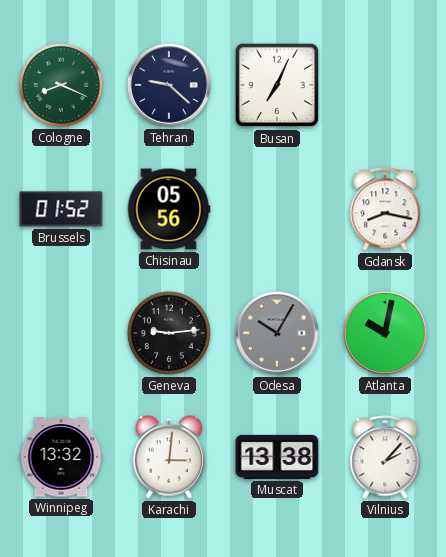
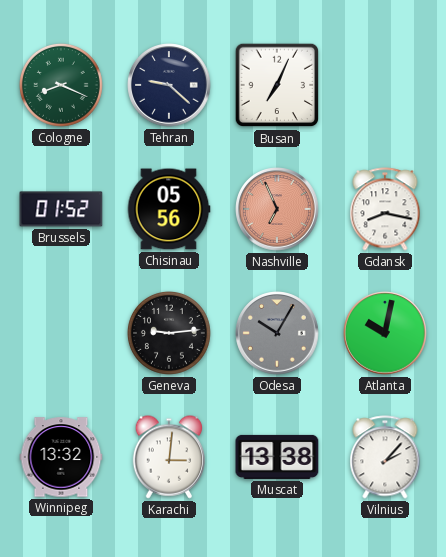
Nashville: none -> 6:56 (277, 209)
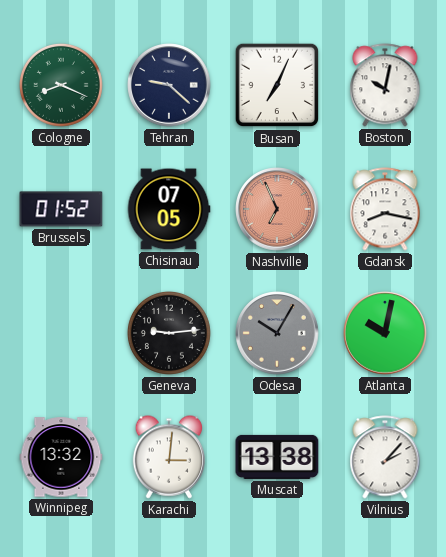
Boston: none -> 10:02 (385, 85)
Chisinau: 05:56 -> 07:05 (169, 209)
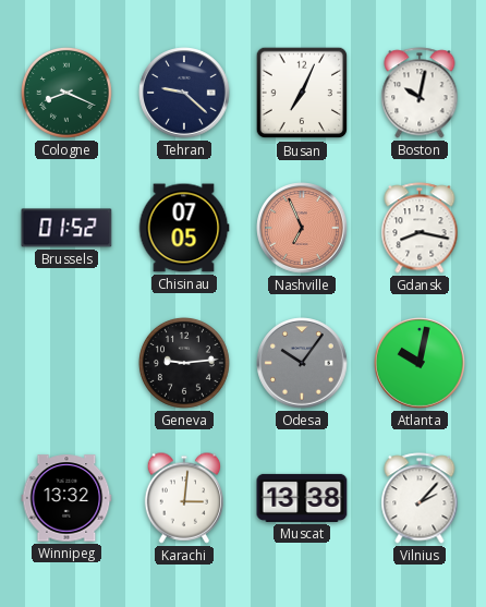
Odesa: 10:05 -> 10:06 (302, 363)
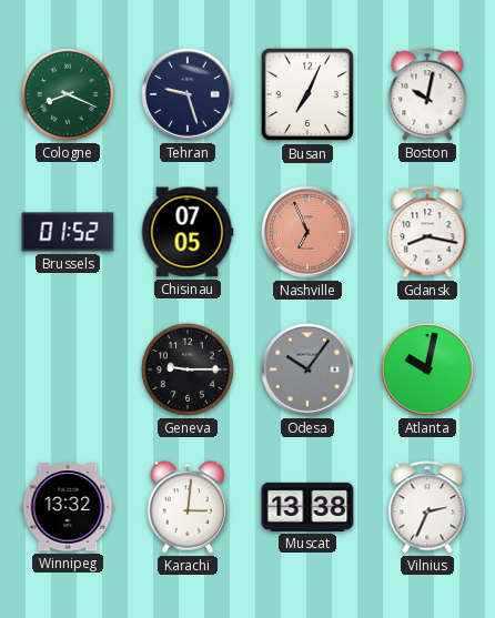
Tehran: 9:22 -> 9:27 (188, 94)
Geneva: 9:14 -> 9:15 (188, 369)
Vilnius: 2:07 -> 2:34 (427, 507)
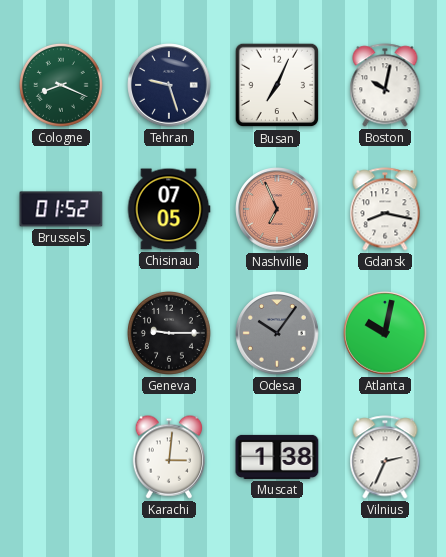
Winnipeg: 13:32 -> none (68, 507)
Muscat: 13:38 -> 1:38 (277, 457)
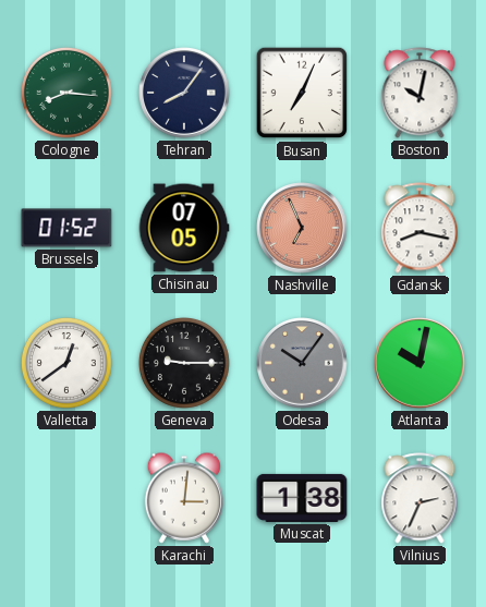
Cologne: 8:19 -> 8:16 (66, 93)
Tehran: 9:27 -> 8:06 (184, 93)
Valletta: none -> 12:39 (66, 363)
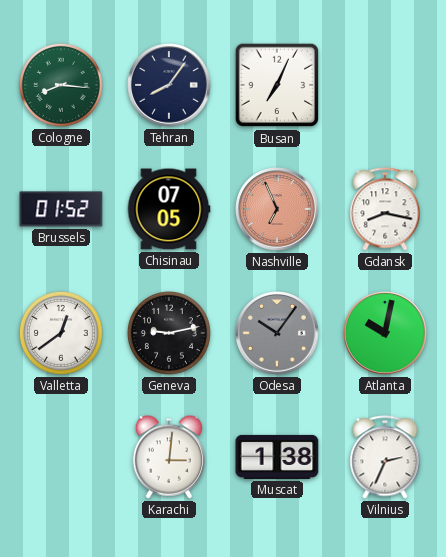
Boston: 10:02 -> none (420, 93)
Geneva: 9:15 -> 9:13 (169, 333)
